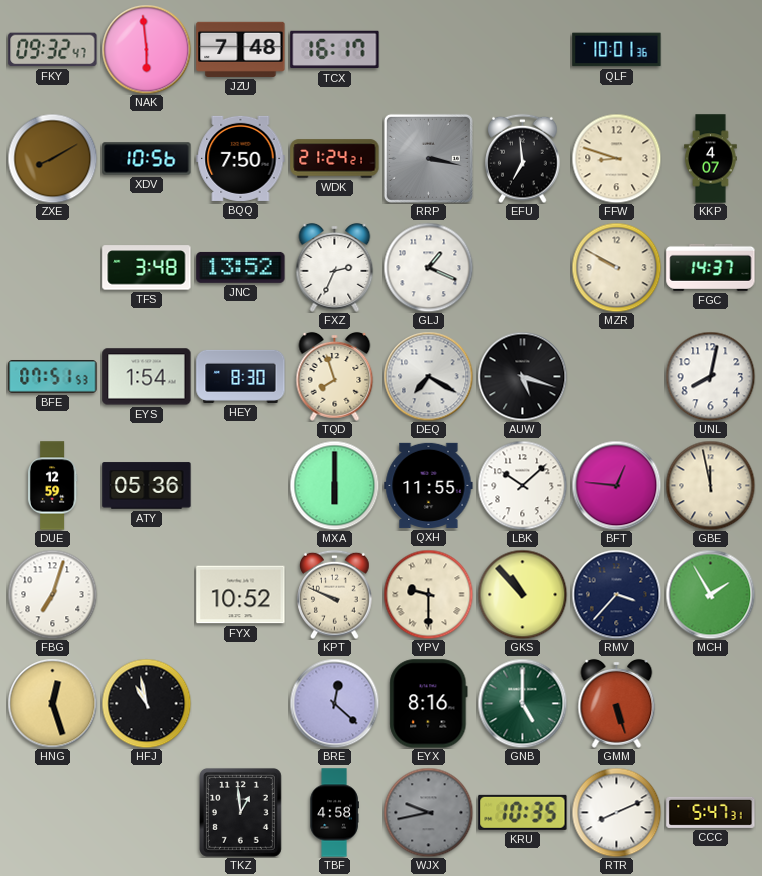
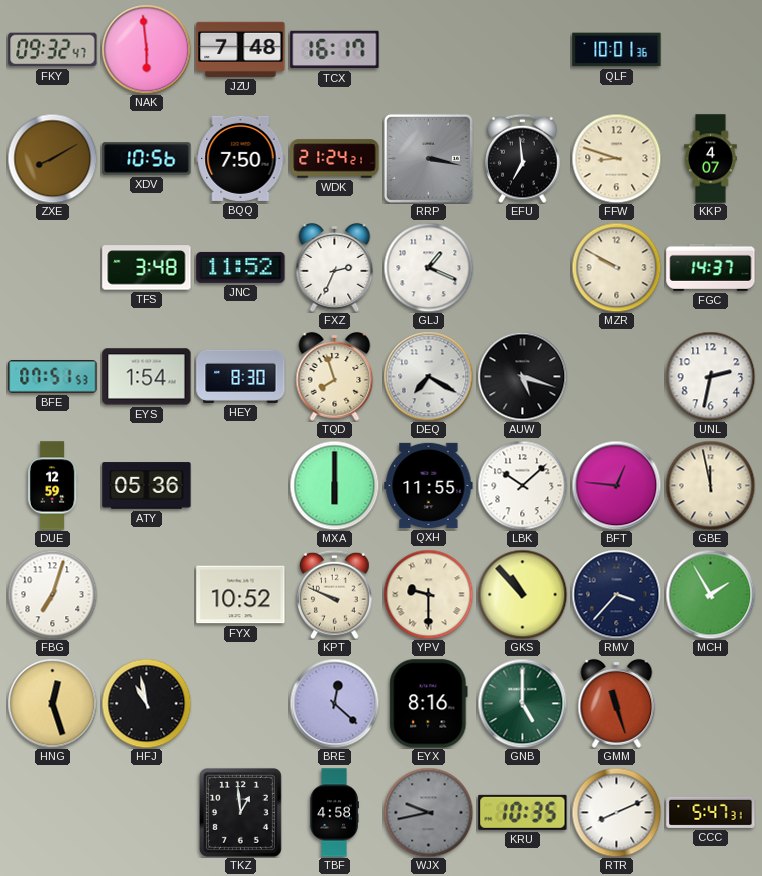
JNC: 13:52 -> 11:52 (241, 267)
UNL: 8:02 -> 2:32 (710, 376)
GMM: 5:27 -> 11:27 (617, 703)
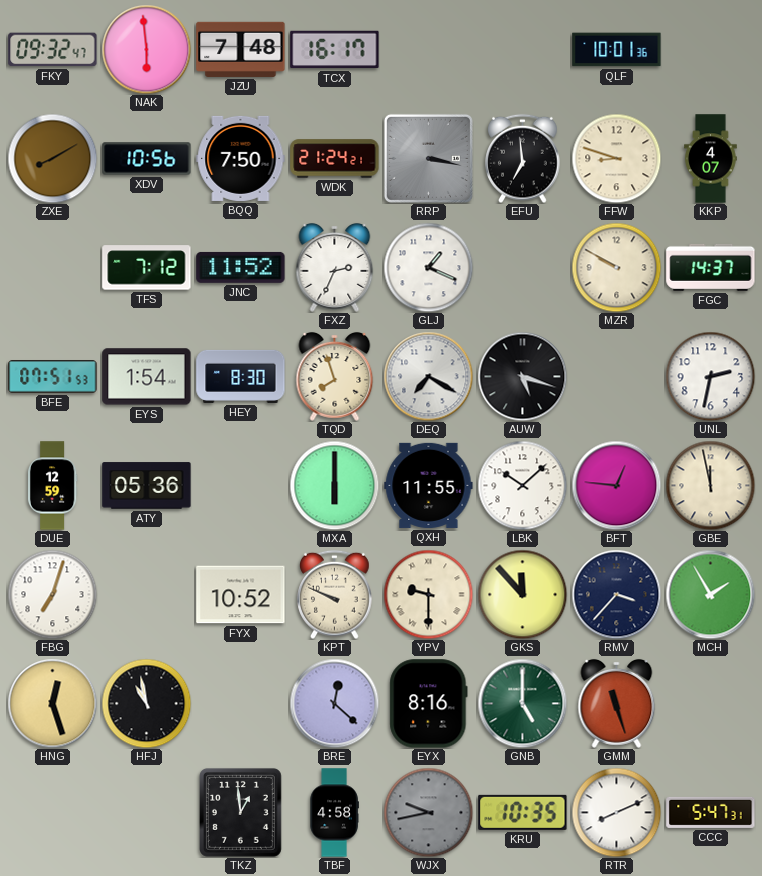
TFS: 3:48 -> 7:12 (147, 268)
GKS: 10:53 -> 11:53 (522, 594)
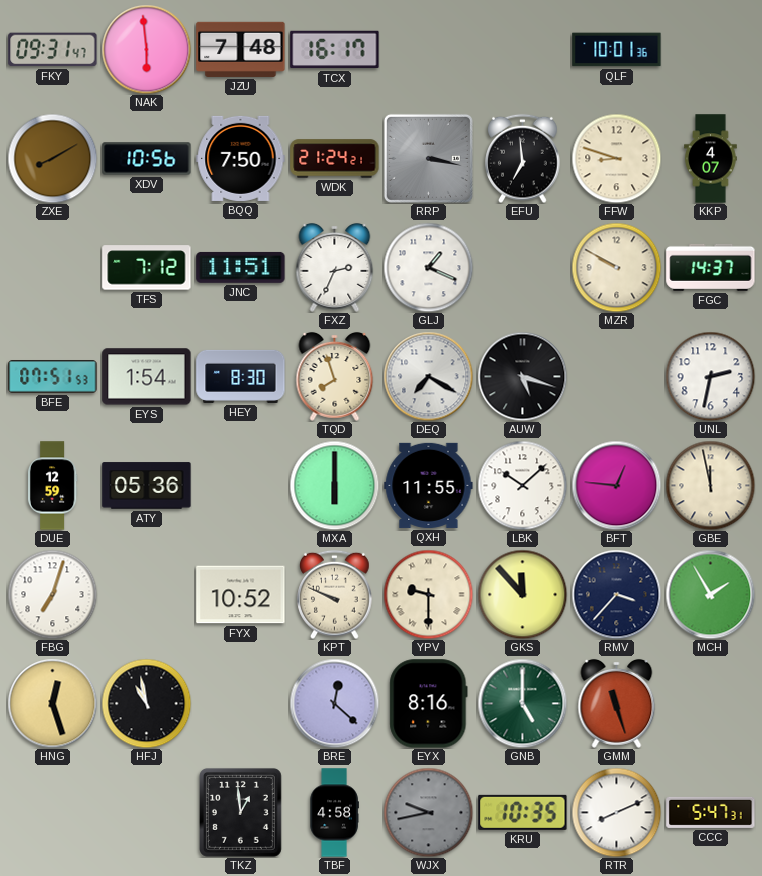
FKY: 09:32 -> 09:31 (53, 50)
JNC: 11:52 -> 11:51 (241, 267)
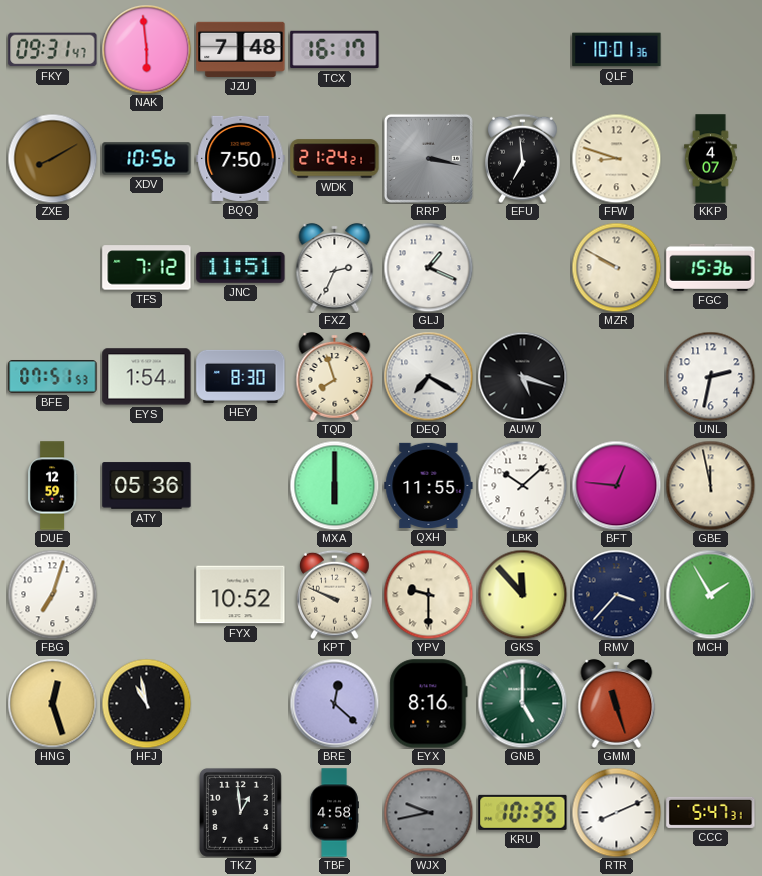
FGC: 14:37 -> 15:36 (711, 267)
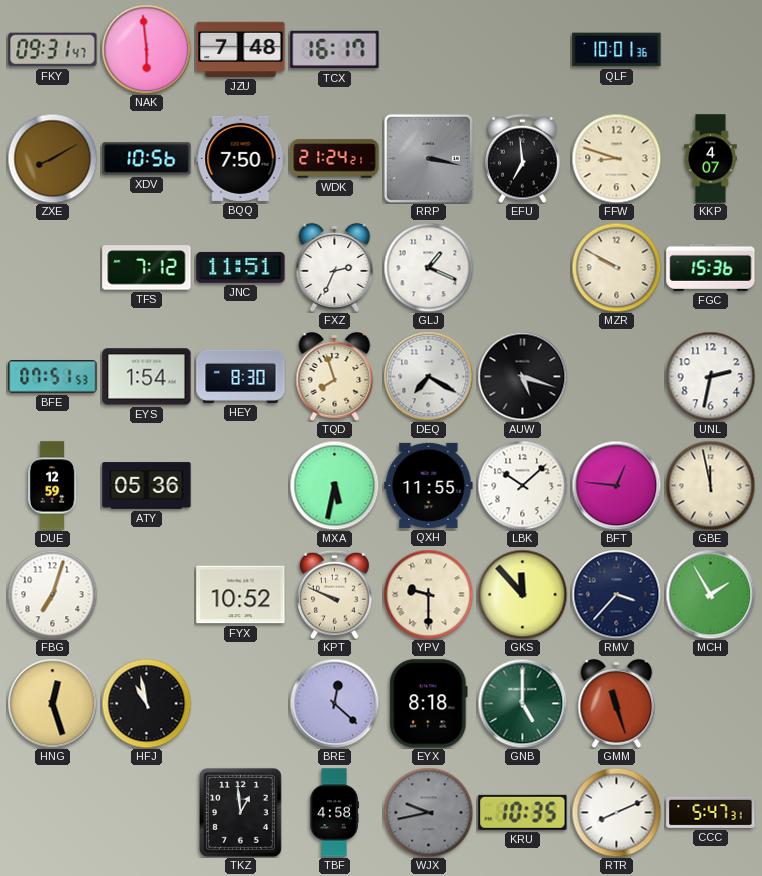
MXA: 6:00 -> 5:32 (334, 485)
EYX: 8:16 -> 8:18 (429, 704)
